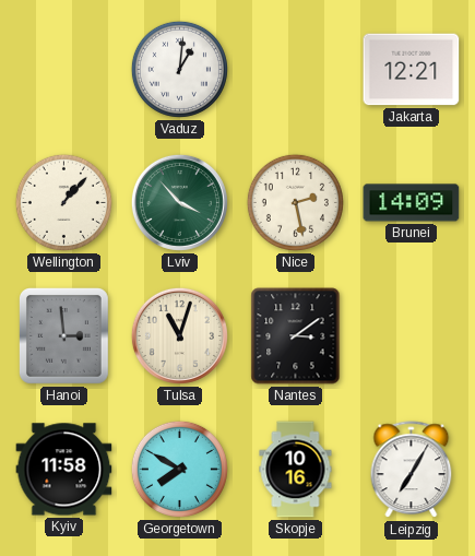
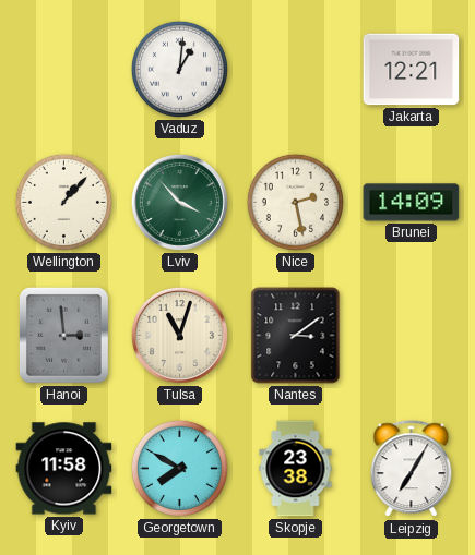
Skopje: 10:16 -> 23:38 (296, 469)
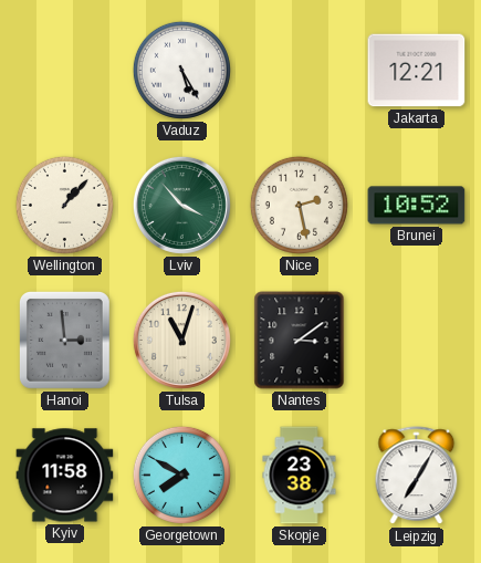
Vaduz: 1:01 -> 5:25 (181, 70)
Brunei: 14:09 -> 10:52 (417, 206)
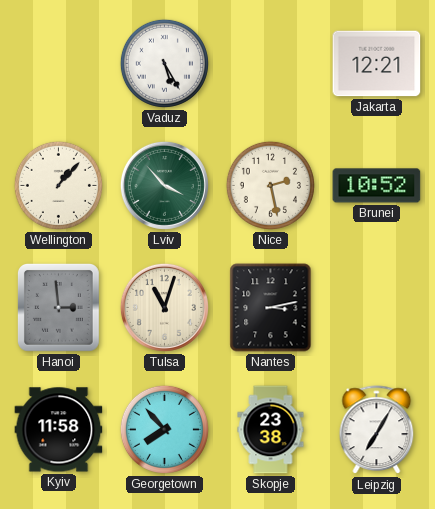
Nantes: 3:09 -> 3:13 (271, 308)
Georgetown: 7:50 -> 7:53 (164, 429)
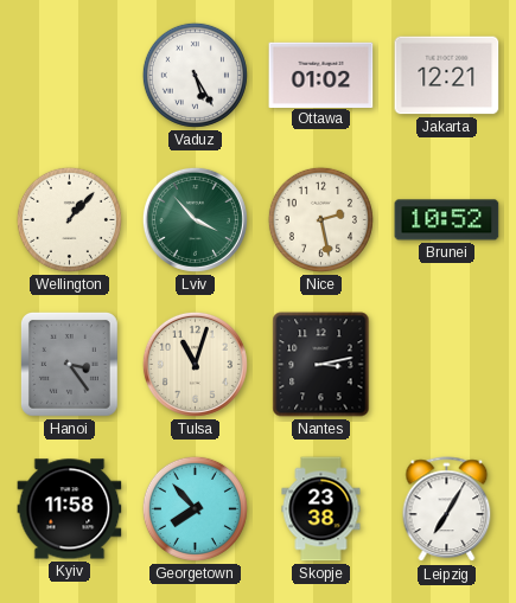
Ottawa: none -> 01:02 (321, 75)
Hanoi: 2:59 -> 3:24 (69, 364)
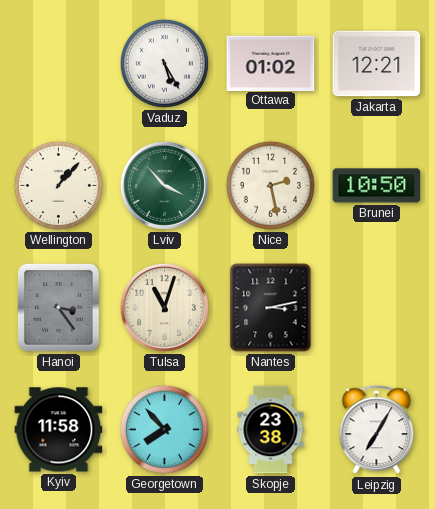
Brunei: 10:52 -> 10:50 (377, 186)
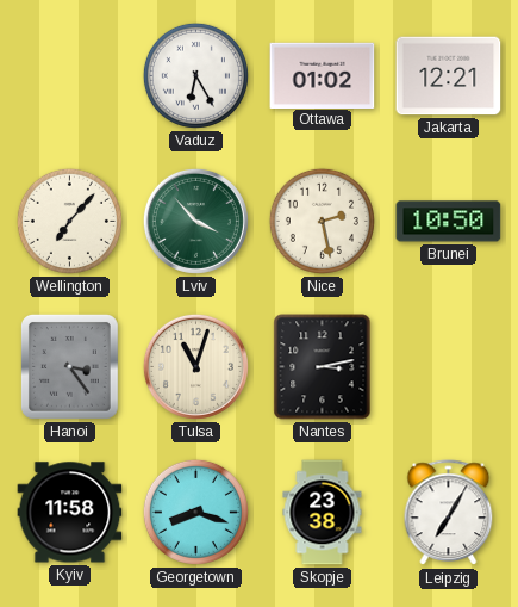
Vaduz: 5:25 -> 6:25 (195, 75)
Wellington: 1:07 -> 7:07 (69, 221)
Georgetown: 7:53 -> 8:18 (195, 512)
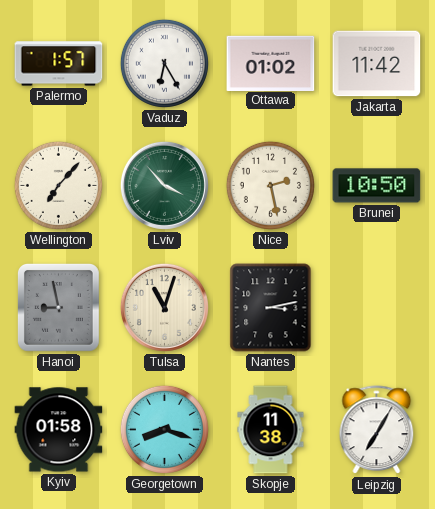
Palermo: none -> 1:57 (59, 64)
Jakarta: 12:21 -> 11:42 (377, 64)
Hanoi: 3:24 -> 8:58 (58, 307)
Kyiv: 11:58 -> 01:58 (59, 430)
Skopje: 23:38 -> 11:38 (271, 430)
